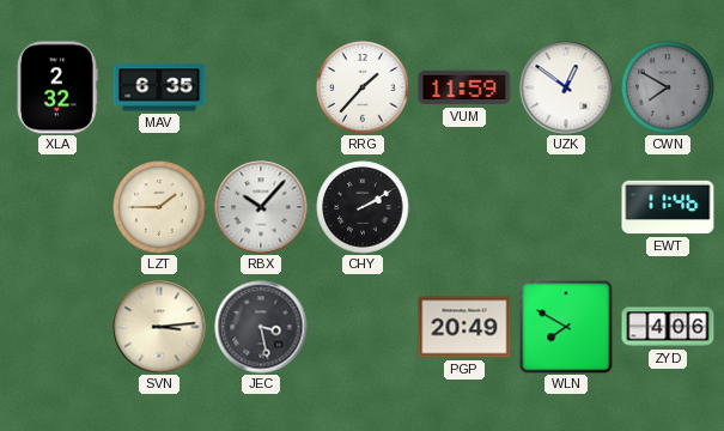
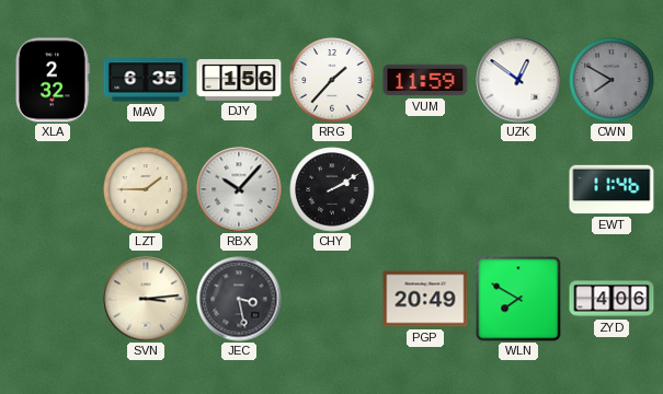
DJY: none -> 1:56 (239, 81)
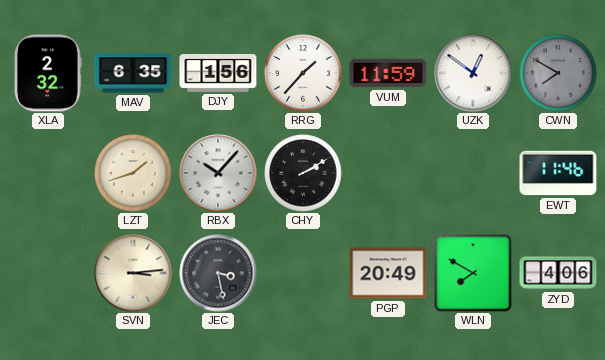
LZT: 1:45 -> 1:42 (133, 173)
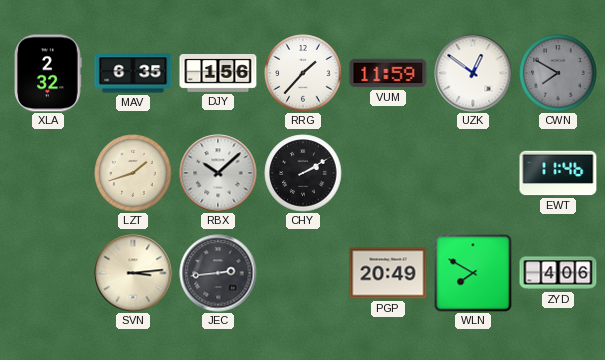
RBX: 10:07 -> 10:08 (218, 173)
JEC: 3:28 -> 2:44 (218, 273)
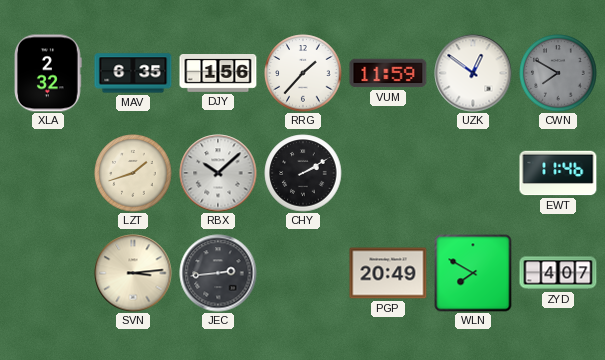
ZYD: 4:06 -> 4:07 (558, 273)
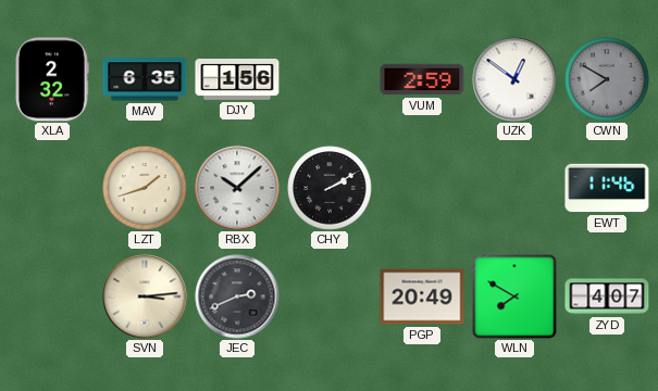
RRG: 1:37 -> none (303, 73)
VUM: 11:59 -> 2:59 (422, 79)
JEC: 2:44 -> 2:41 (237, 297)
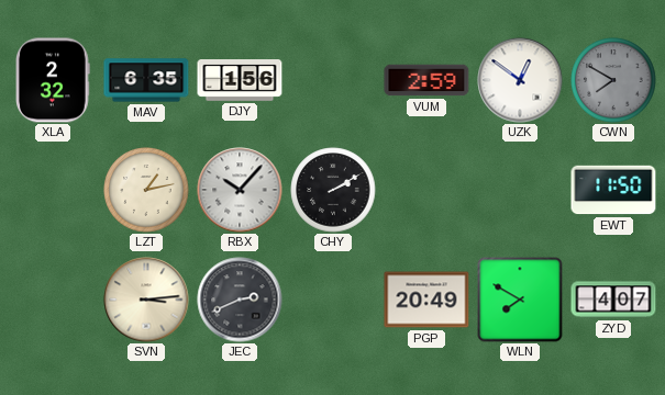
LZT: 1:42 -> 1:13 (146, 190)
RBX: 10:08 -> 10:07 (240, 190)
EWT: 11:46 -> 11:50 (613, 190)
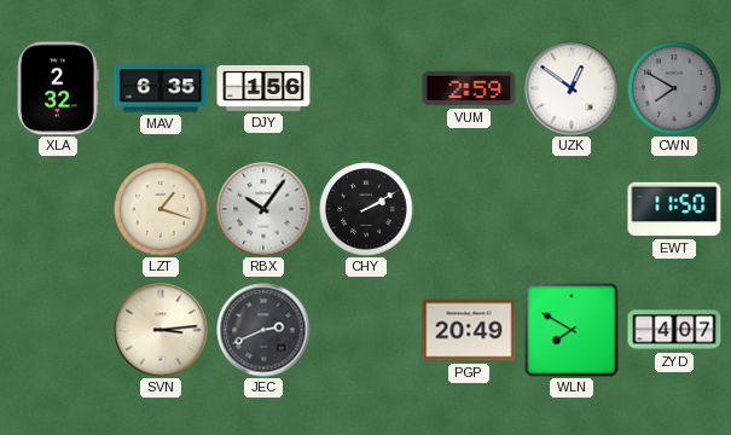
LZT: 1:13 -> 1:18 (161, 209)
RBX: 10:07 -> 10:06 (263, 209)
